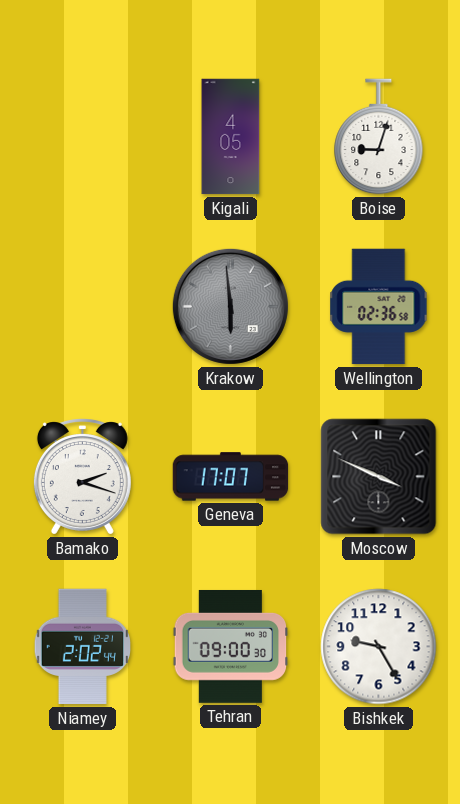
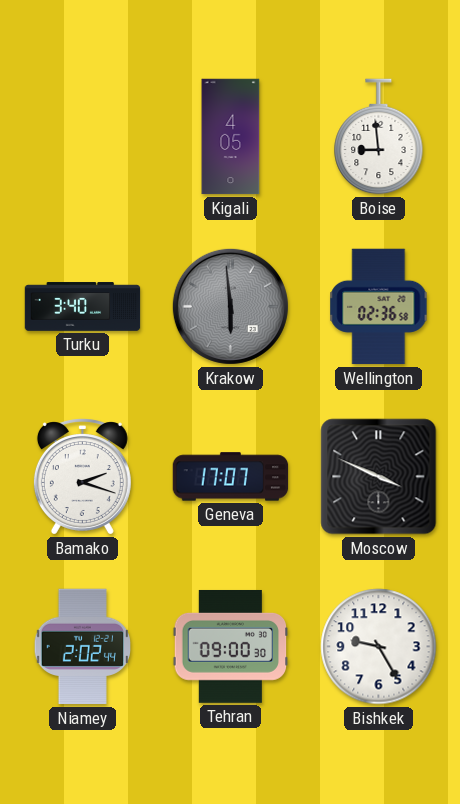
Boise: 9:03 -> 8:59 (379, 137)
Turku: none -> 3:40 (83, 307)
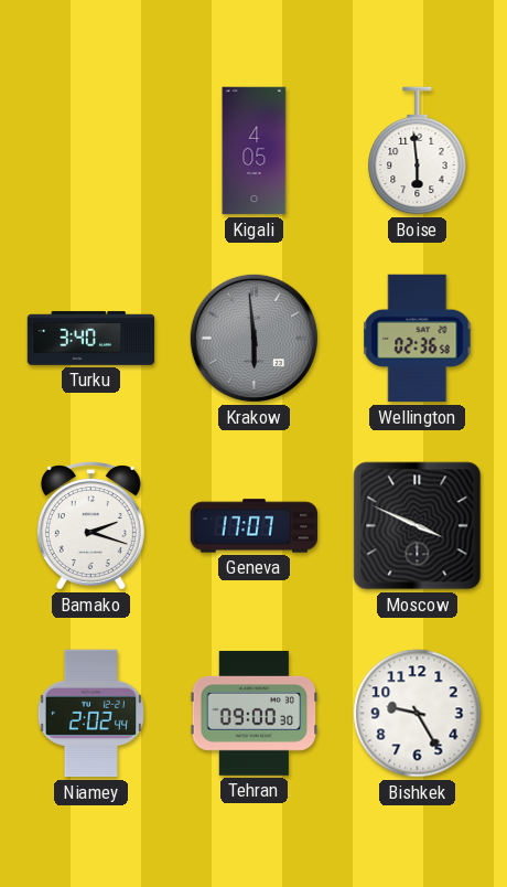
Boise: 8:59 -> 5:59 (418, 151)
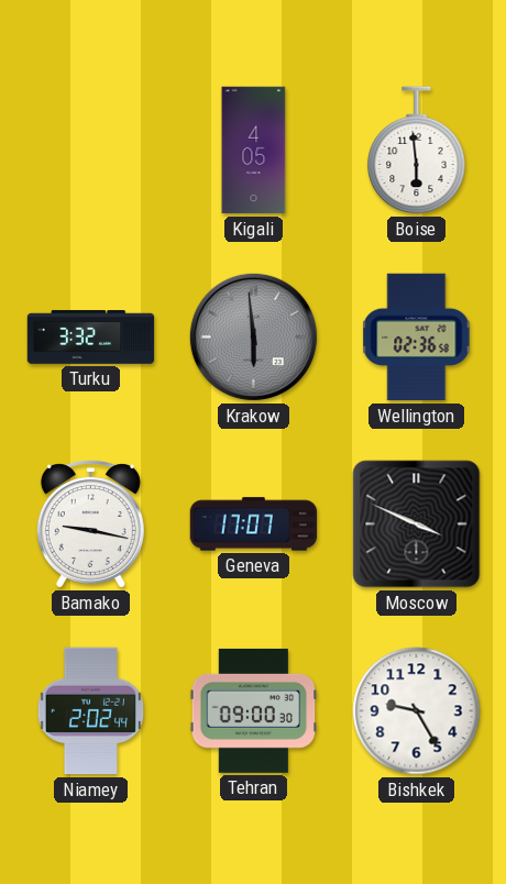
Turku: 3:40 -> 3:32 (91, 338)
Bamako: 2:18 -> 9:17 (90, 524)
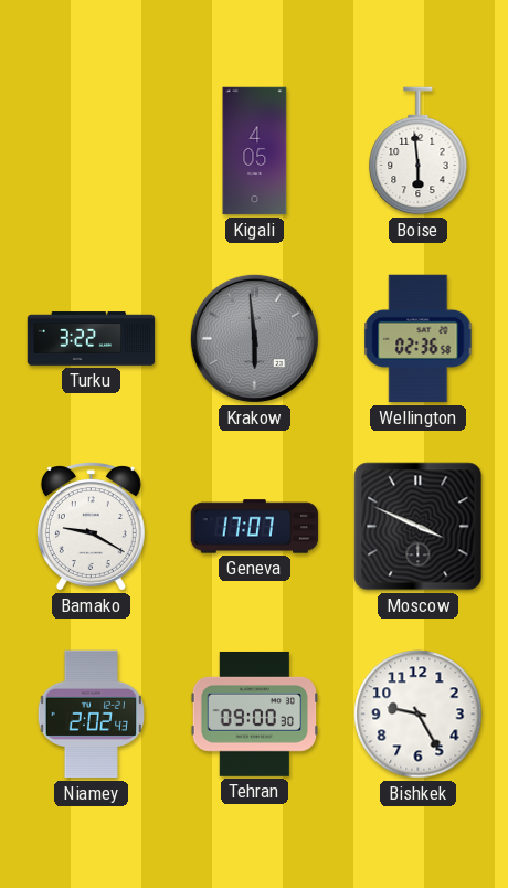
Turku: 3:32 -> 3:22 (92, 339)
Bamako: 9:17 -> 9:20 (91, 527)
Niamey: 2:02:44 -> 2:02:43 (91, 715)
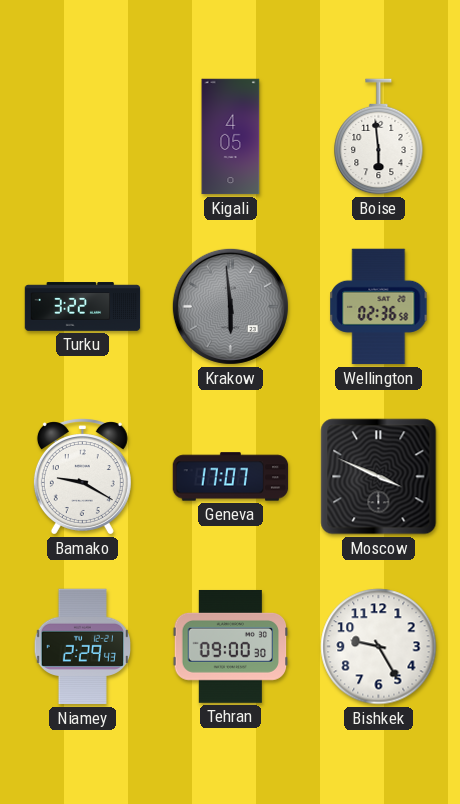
Niamey: 2:02 -> 2:29 (82, 647)
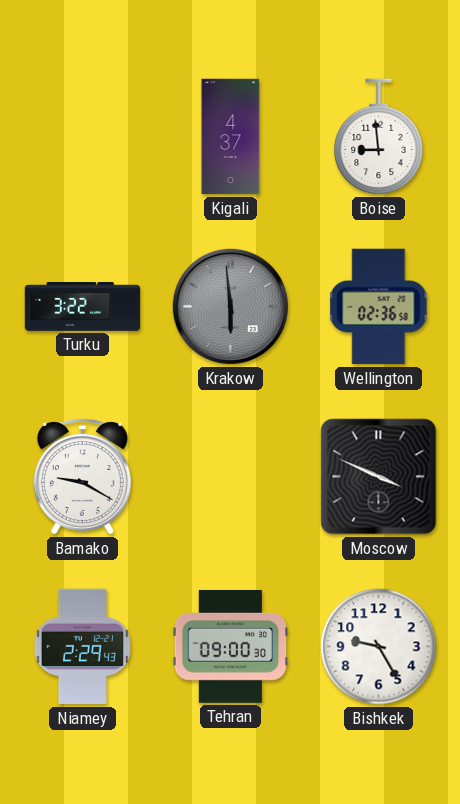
Kigali: 4:05 -> 4:37 (231, 137)
Boise: 5:59 -> 8:59 (379, 137)
Geneva: 17:07 -> none (231, 477)
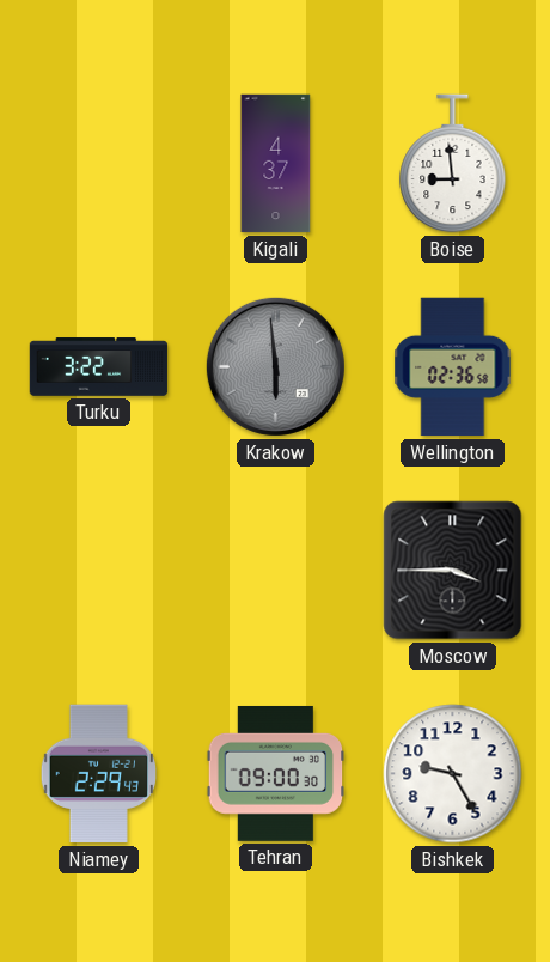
Bamako: 9:20 -> none (82, 477)
Moscow: 3:49 -> 3:45 (453, 571)
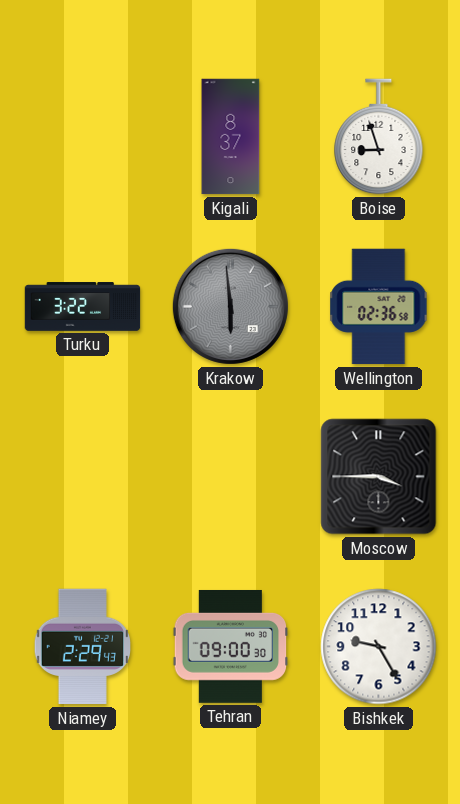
Kigali: 4:37 -> 8:37 (231, 137)
Boise: 8:59 -> 8:57 (379, 137)
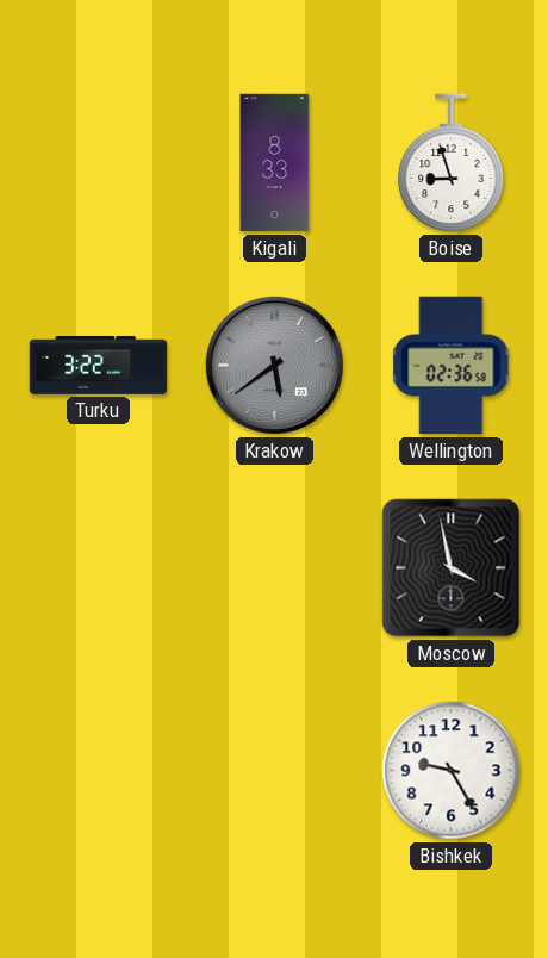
Kigali: 8:37 -> 8:33 (275, 163)
Krakow: 5:59 -> 5:39 (274, 365)
Moscow: 3:45 -> 3:58 (452, 568)
Niamey: 2:29 -> none (82, 647)
Tehran: 09:00 -> none (231, 646)
